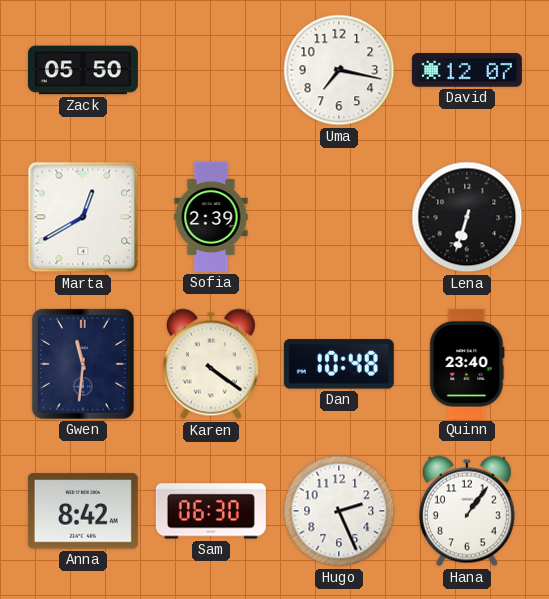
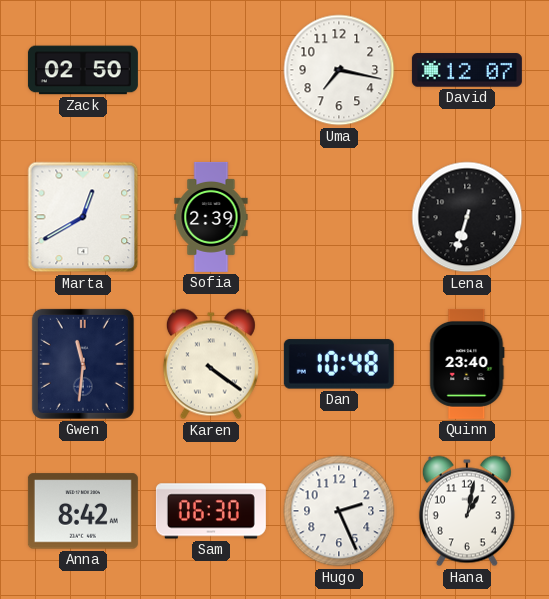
Zack: 05:50 -> 02:50 (83, 70)
Hana: 1:06 -> 1:02 (467, 511)
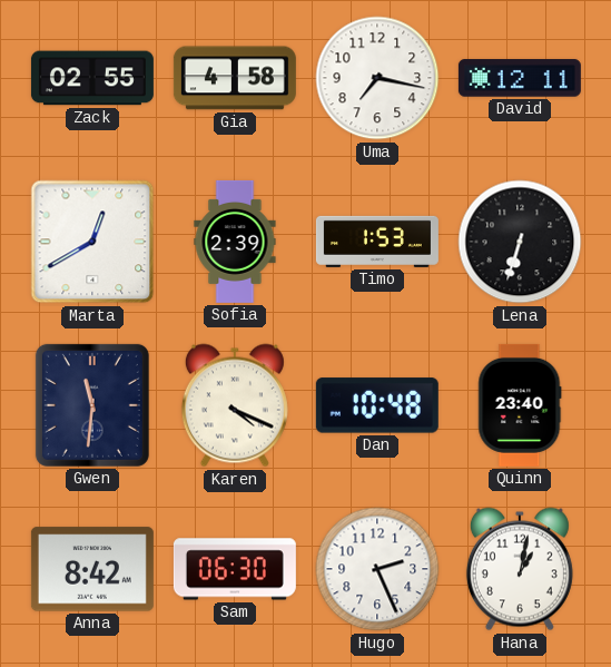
Zack: 02:50 -> 02:55 (92, 78)
Gia: none -> 4:58 (235, 78)
David: 12:07 -> 12:11 (520, 78)
Timo: none -> 1:53 (377, 242)
Karen: 4:21 -> 4:19 (235, 405)
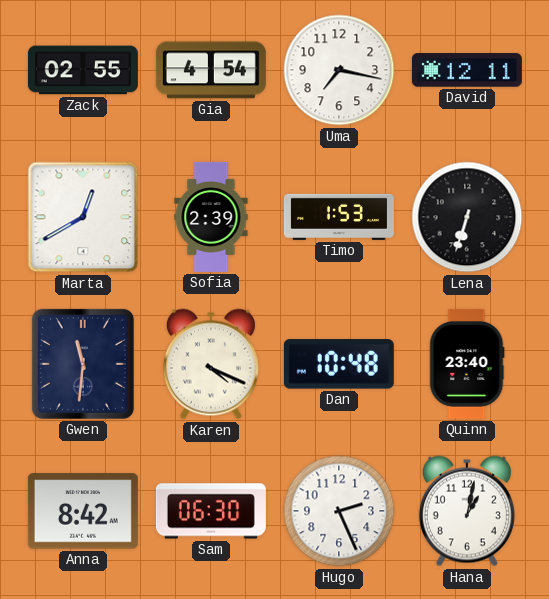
Gia: 4:58 -> 4:54 (211, 70)
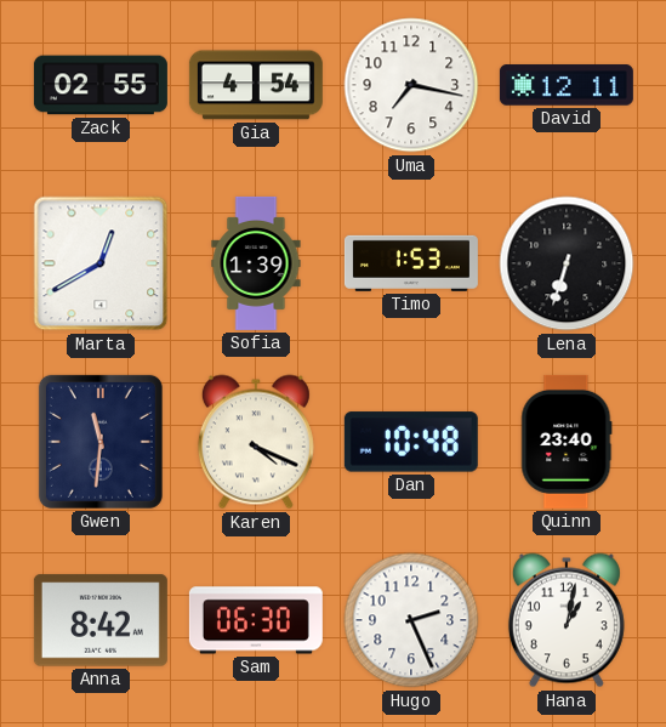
Sofia: 2:39 -> 1:39 (256, 263)
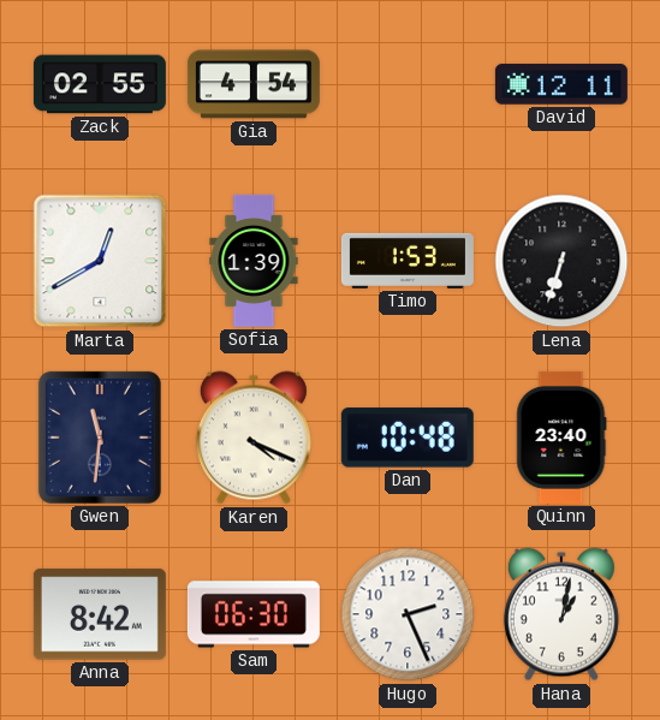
Uma: 7:17 -> none (411, 85)
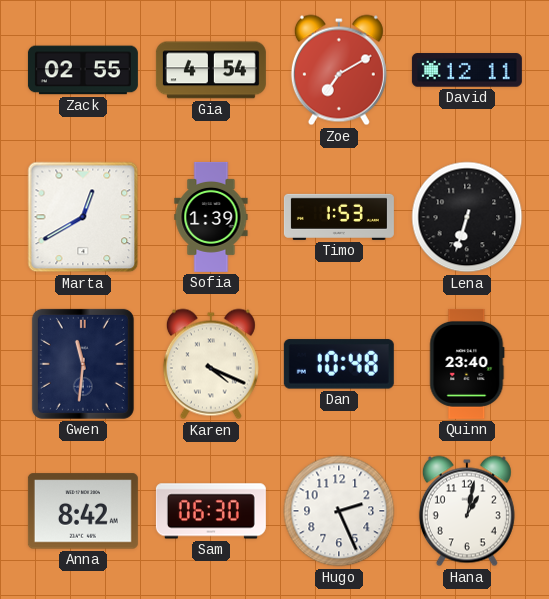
Zoe: none -> 7:10 (339, 70)
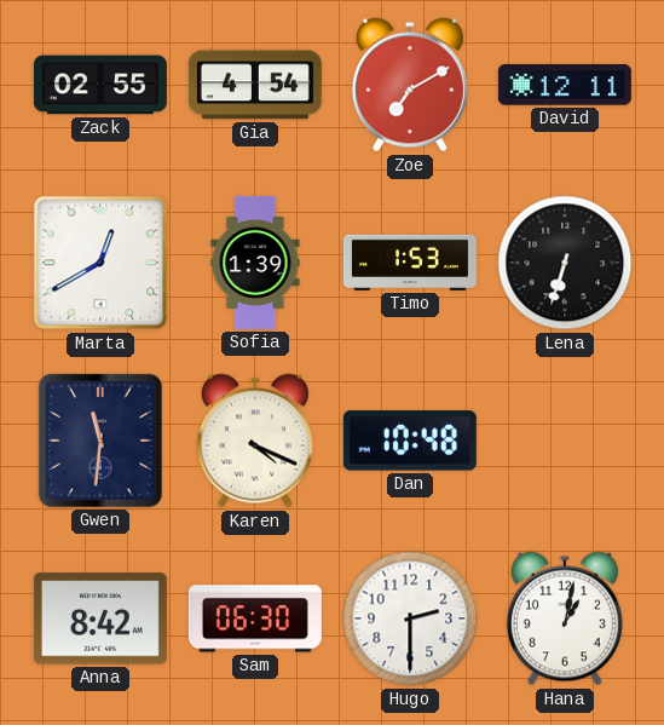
Quinn: 23:40 -> none (467, 364)
Hugo: 2:26 -> 2:30 (410, 618)
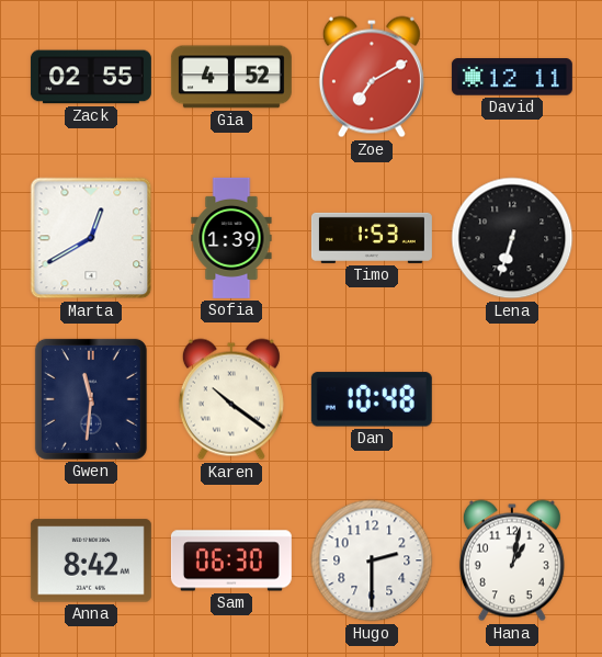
Gia: 4:54 -> 4:52 (231, 77)
Karen: 4:19 -> 10:21 (231, 399)
